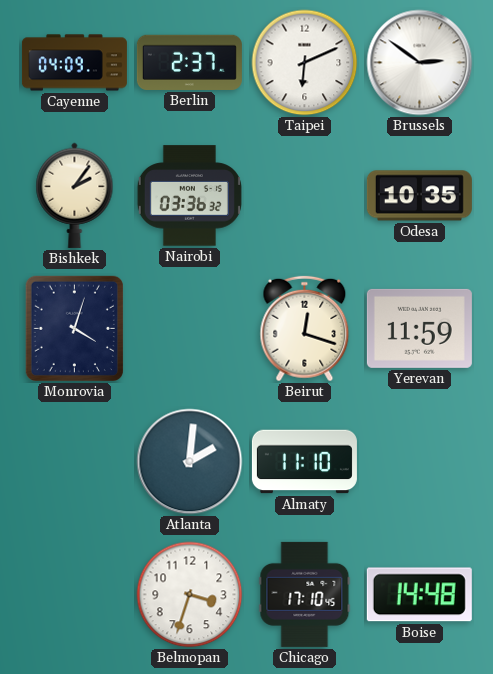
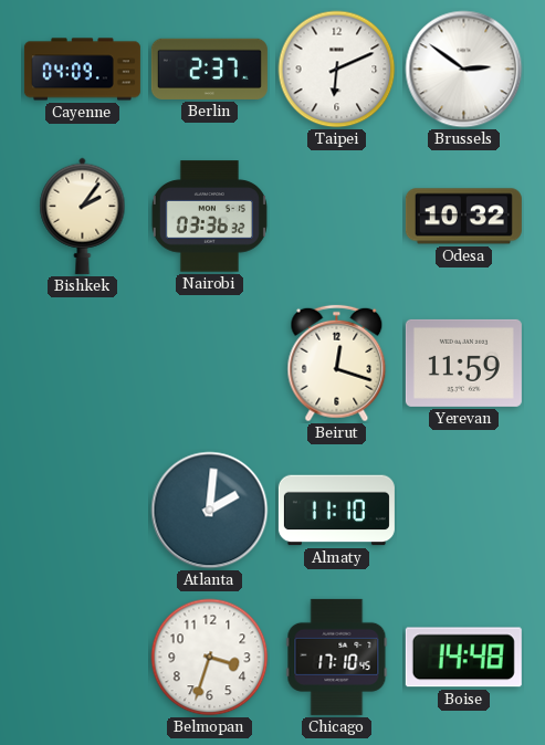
Odesa: 10:35 -> 10:32 (463, 217)
Monrovia: 4:03 -> none (74, 328)
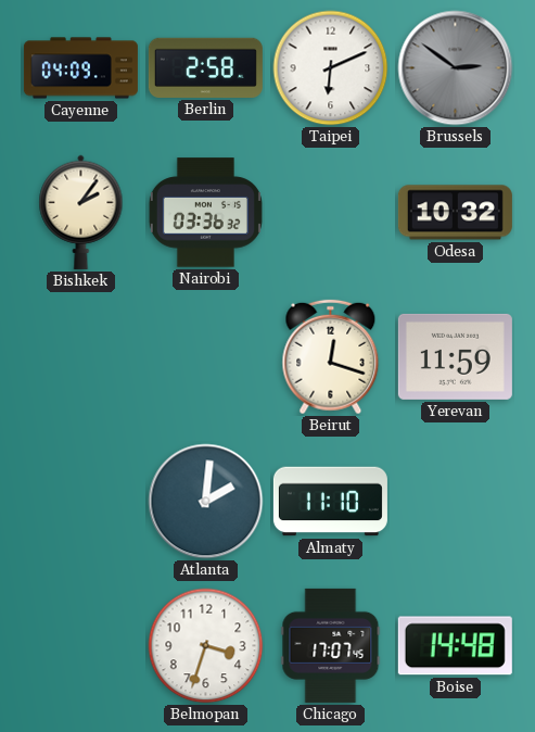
Berlin: 2:37 -> 2:58 (205, 67)
Brussels dial: white -> grey (456, 68)
Chicago: 17:10 -> 17:07 (331, 645)
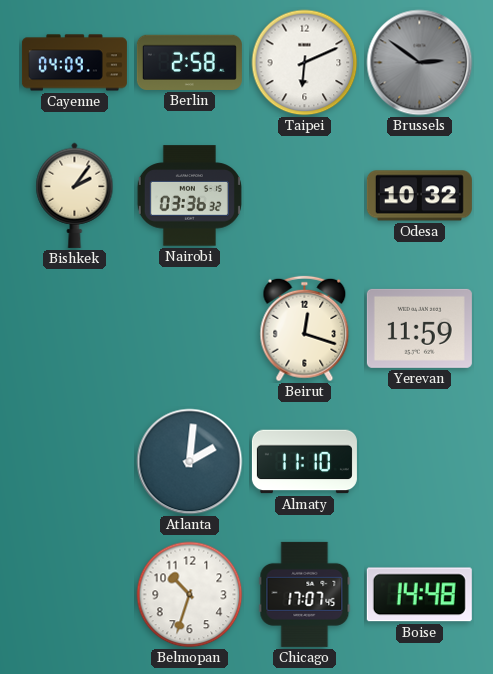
Belmopan: 3:33 -> 10:33 (190, 595)
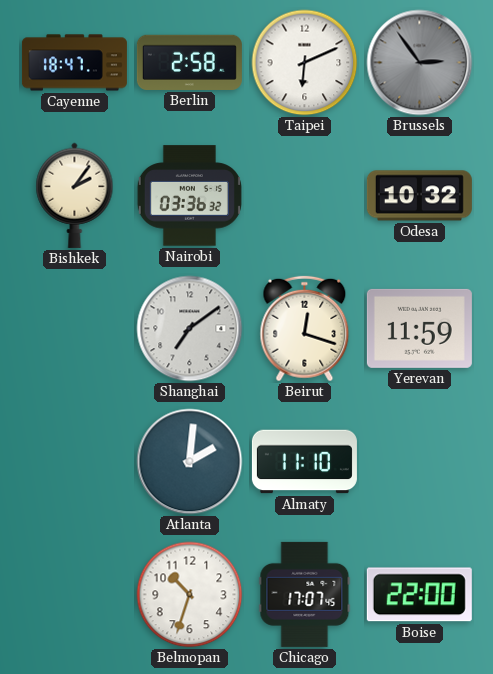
Cayenne: 04:09 -> 18:47 (74, 63)
Brussels: 2:51 -> 2:54 (420, 63)
Shanghai: none -> 7:09 (190, 329)
Boise: 14:48 -> 22:00 (419, 595)
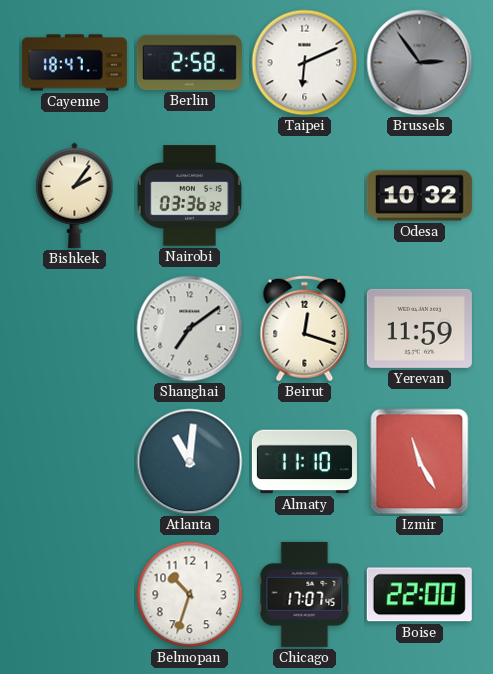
Atlanta: 2:01 -> 11:01 (190, 462)
Izmir: none -> 11:25 (420, 462)
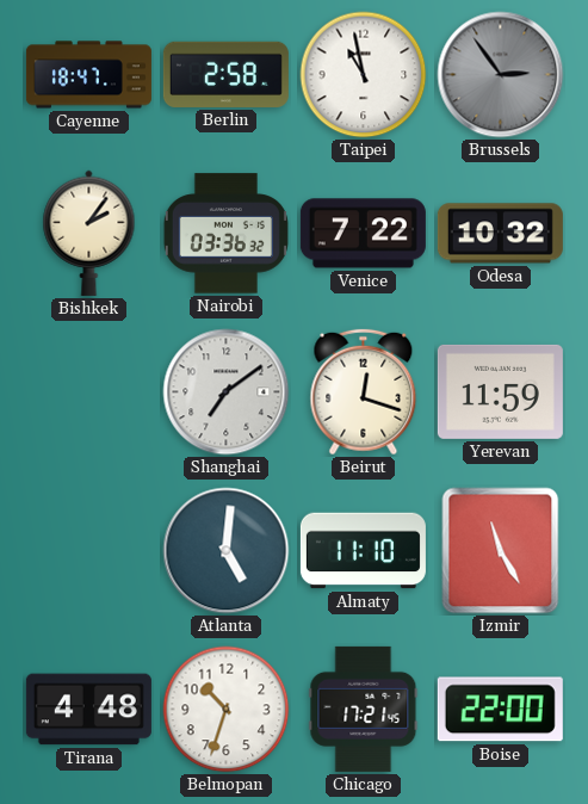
Taipei: 6:11 -> 10:58 (364, 75)
Venice: none -> 7:22 (363, 234)
Atlanta: 11:01 -> 5:01 (227, 551)
Tirana: none -> 4:48 (88, 710)
Chicago: 17:07 -> 17:21 (364, 709)
